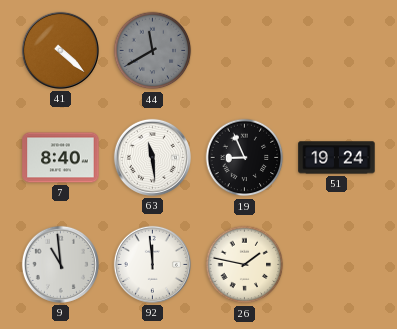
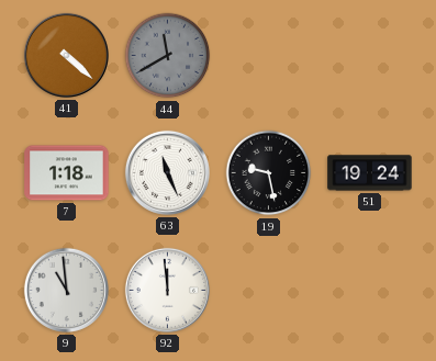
7: 8:40 -> 1:18 (67, 173)
63: 11:29 -> 11:26 (167, 172)
19: 8:56 -> 9:28 (269, 173)
26: 1:47 -> none (245, 265)
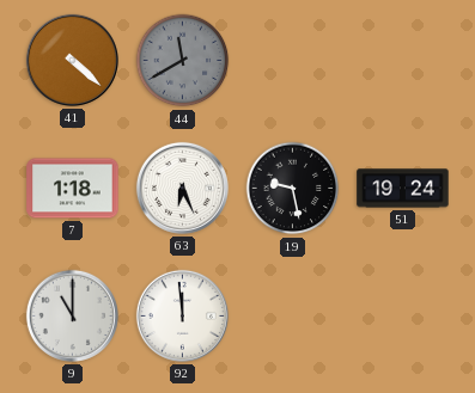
63: 11:26 -> 6:26 (182, 188)
9: 10:59 -> 11:00 (72, 315)
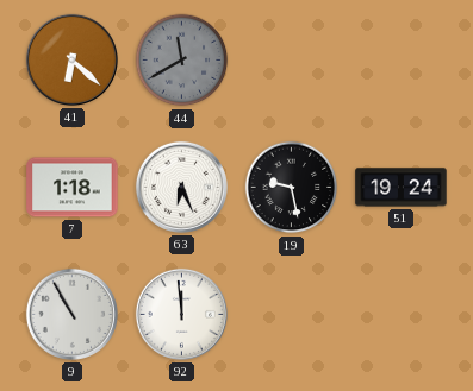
41: 4:22 -> 6:22 (71, 59)
9: 11:00 -> 10:55 (71, 314)
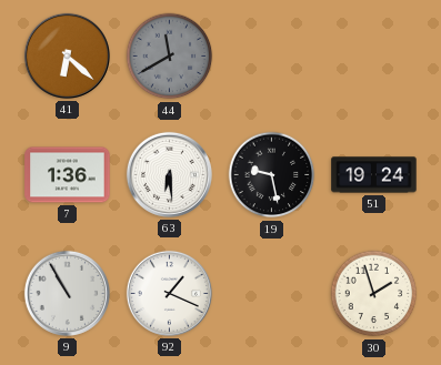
7: 1:18 -> 1:36 (68, 175)
63: 6:26 -> 6:29 (169, 174)
92: 11:59 -> 1:19 (169, 293)
30: none -> 1:57 (374, 294)
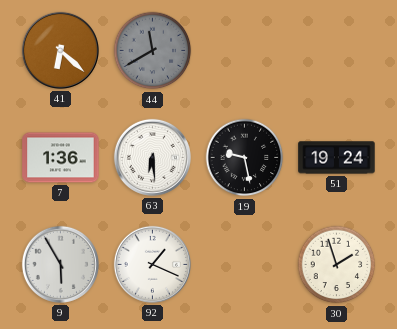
9: 10:55 -> 5:55 (60, 264)
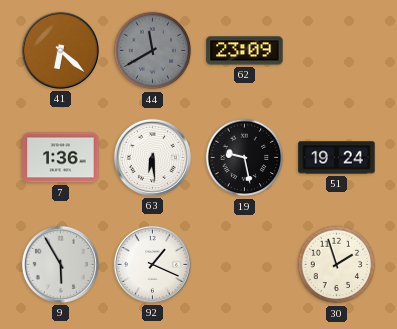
62: none -> 23:09 (245, 51)
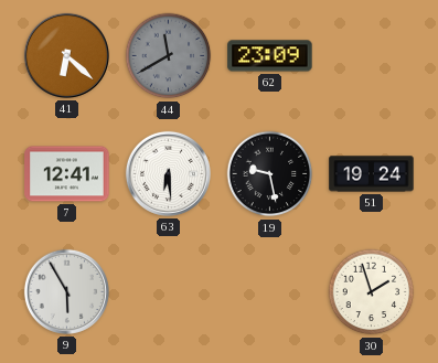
7: 1:36 -> 12:41 (67, 174)
92: 1:19 -> none (152, 264)
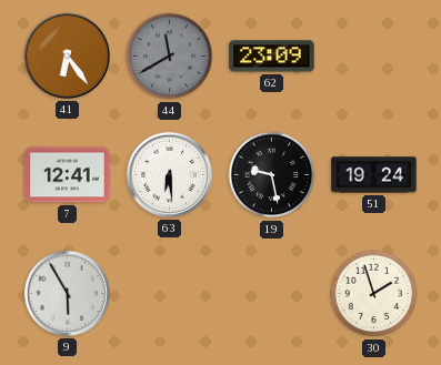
41: 6:22 -> 6:24 (67, 55)
